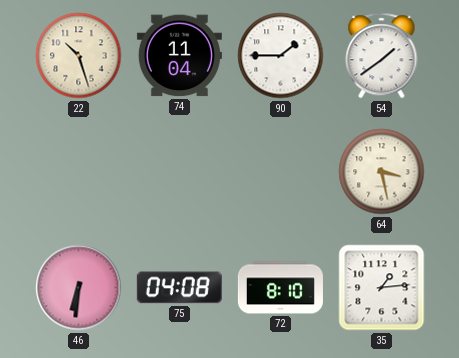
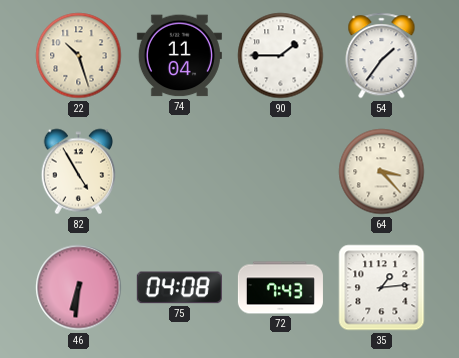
54: 1:39 -> 1:36 (382, 56)
82: none -> 4:55 (78, 172)
64: 3:28 -> 3:23 (382, 172)
72: 8:10 -> 7:43 (280, 288)
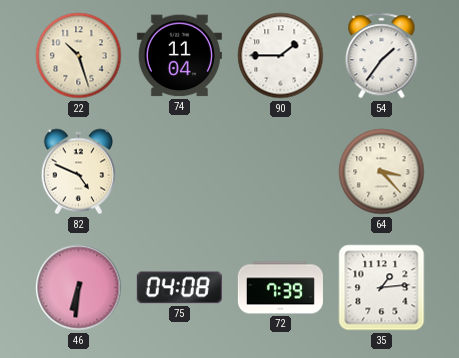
82: 4:55 -> 4:49 (78, 172)
72: 7:43 -> 7:39 (280, 288)
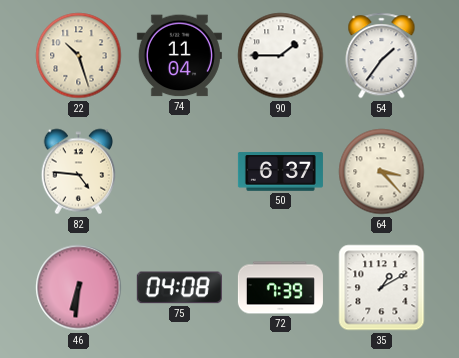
82: 4:49 -> 4:46 (78, 172)
50: none -> 6:37 (280, 172)
35: 1:14 -> 1:10 (382, 288)
